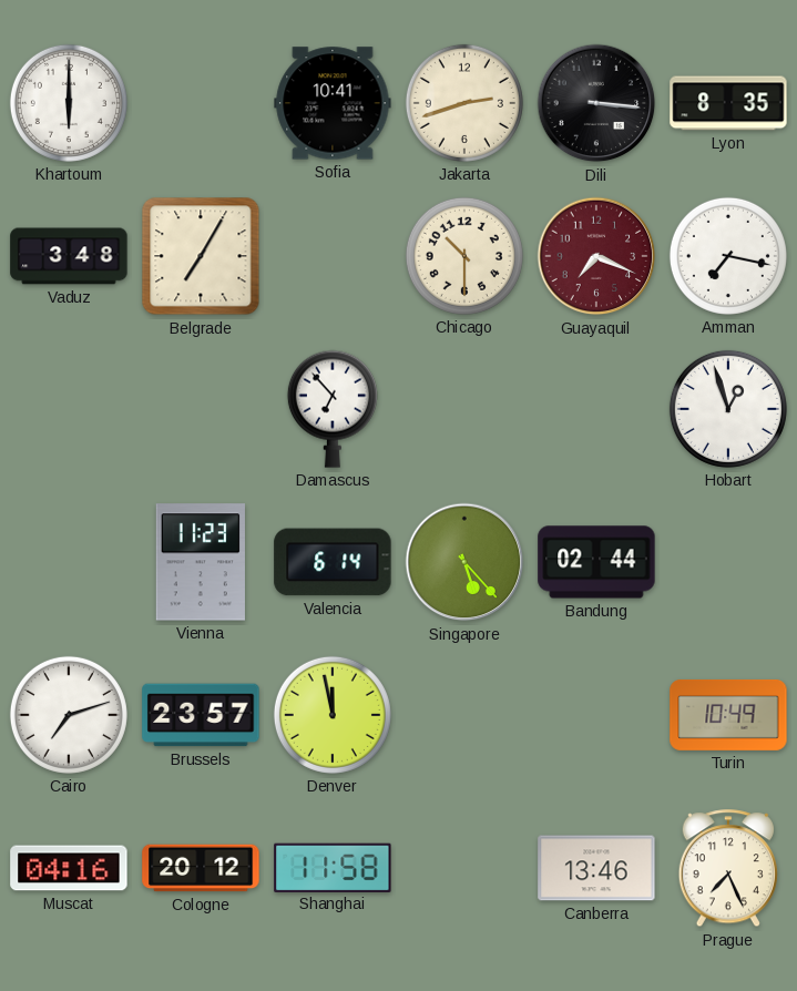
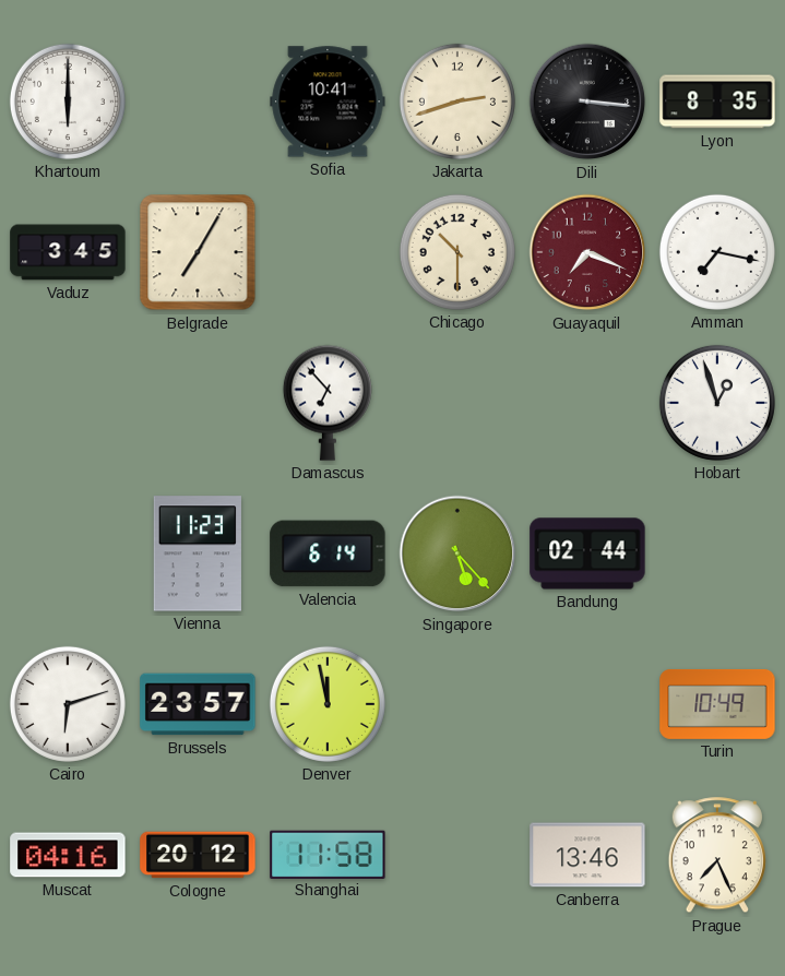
Vaduz: 3:48 -> 3:45 (68, 252)
Cairo: 7:12 -> 6:12 (68, 704)
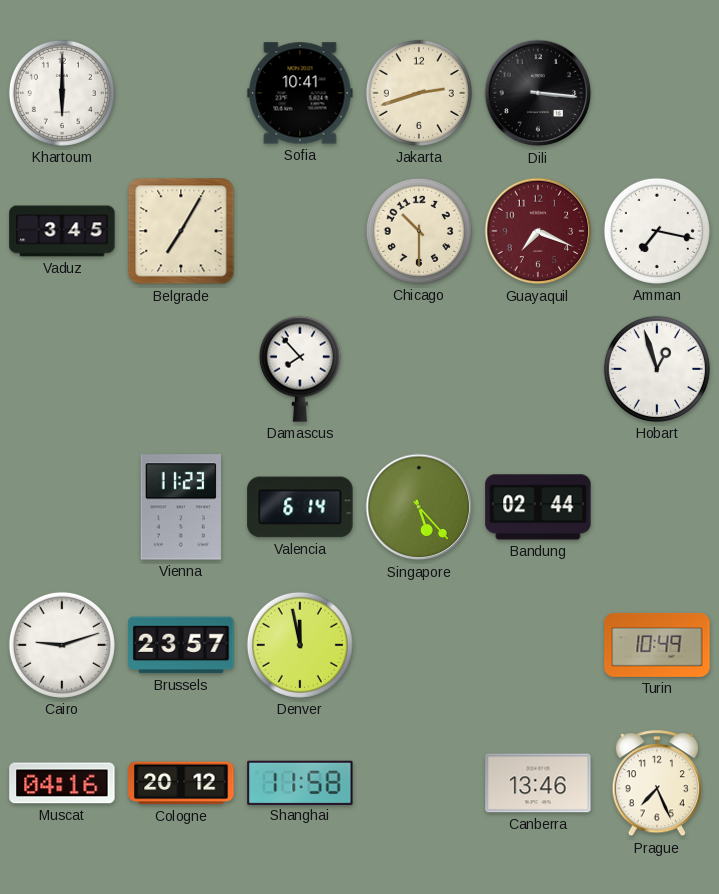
Lyon: 8:35 -> none (717, 102)
Damascus: 6:53 -> 7:53 (300, 369)
Cairo: 6:12 -> 9:12 (62, 645)
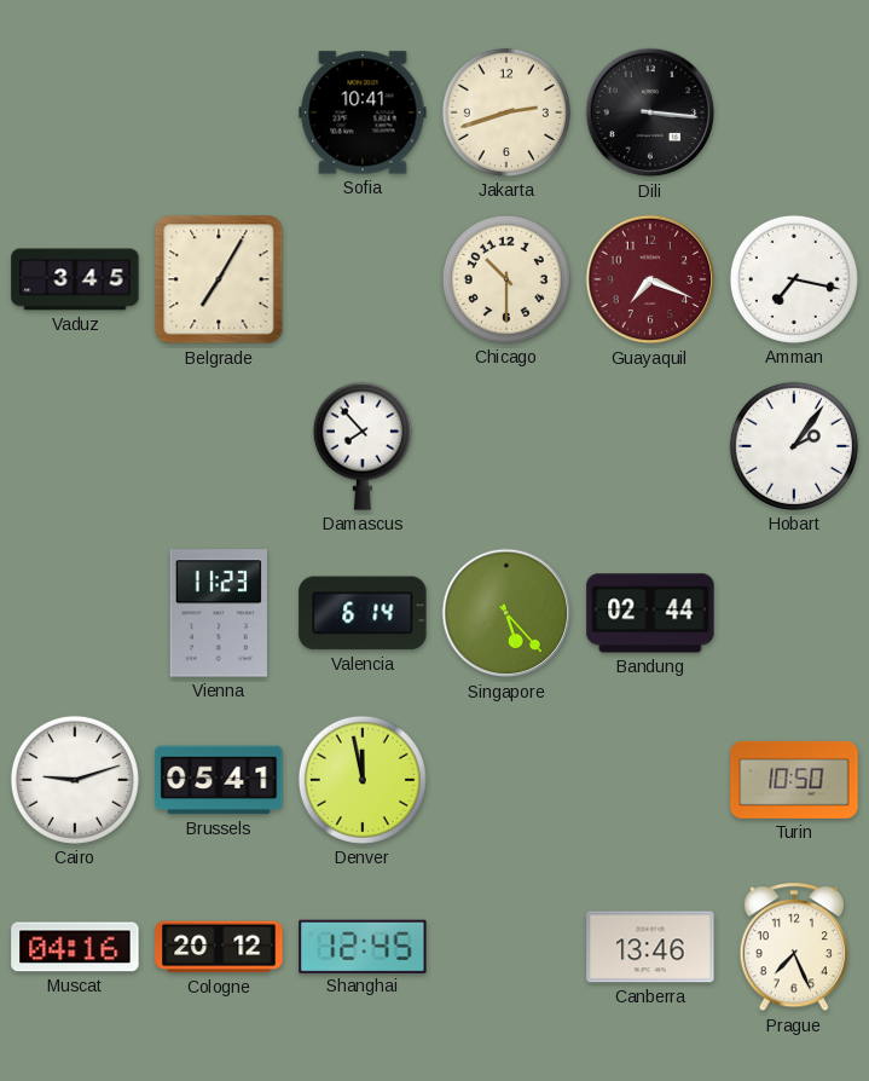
Khartoum: 6:00 -> none (62, 93)
Hobart: 12:57 -> 2:06 (794, 446)
Brussels: 23:57 -> 05:41 (219, 780)
Turin: 10:49 -> 10:50 (794, 780)
Shanghai: 11:58 -> 12:45 (363, 946)
